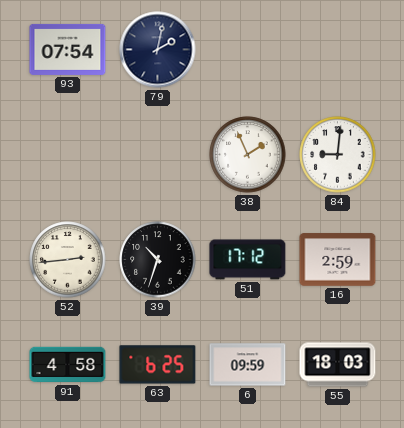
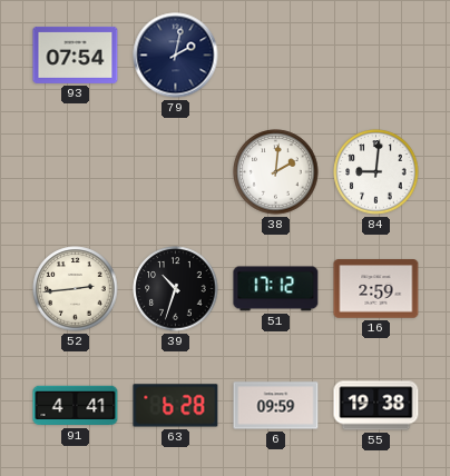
38: 1:56 -> 2:01 (276, 172)
91: 4:58 -> 4:41 (76, 406)
63: 6:25 -> 6:28 (176, 406)
55: 18:03 -> 19:38 (376, 406)
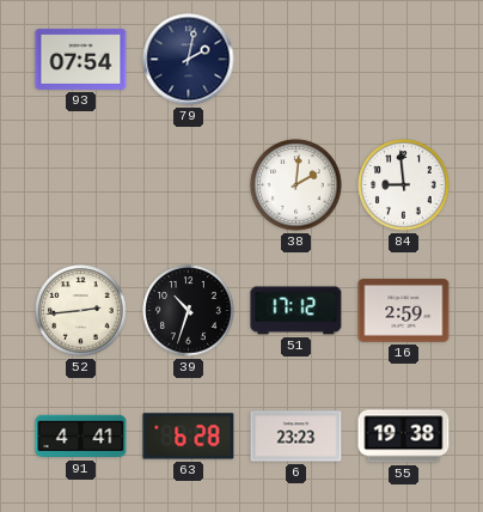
84: 9:01 -> 8:59 (404, 185)
6: 09:59 -> 23:23 (296, 437)
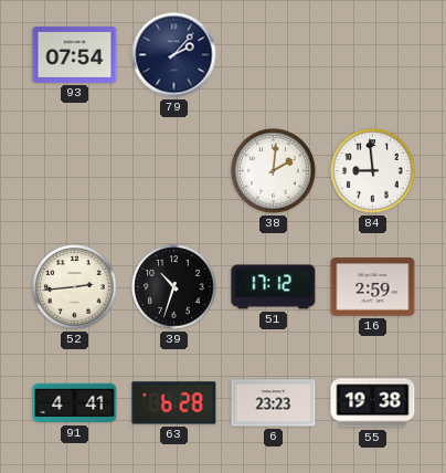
79: 2:02 -> 2:07 (174, 55)
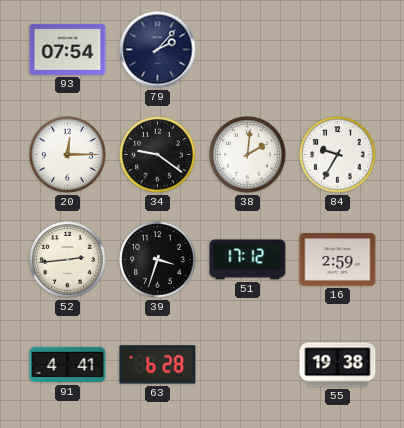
20: none -> 12:15 (68, 155)
34: none -> 9:21 (158, 155)
84: 8:59 -> 9:35 (338, 155)
39: 10:33 -> 3:33 (158, 260)
6: 23:23 -> none (274, 403)
